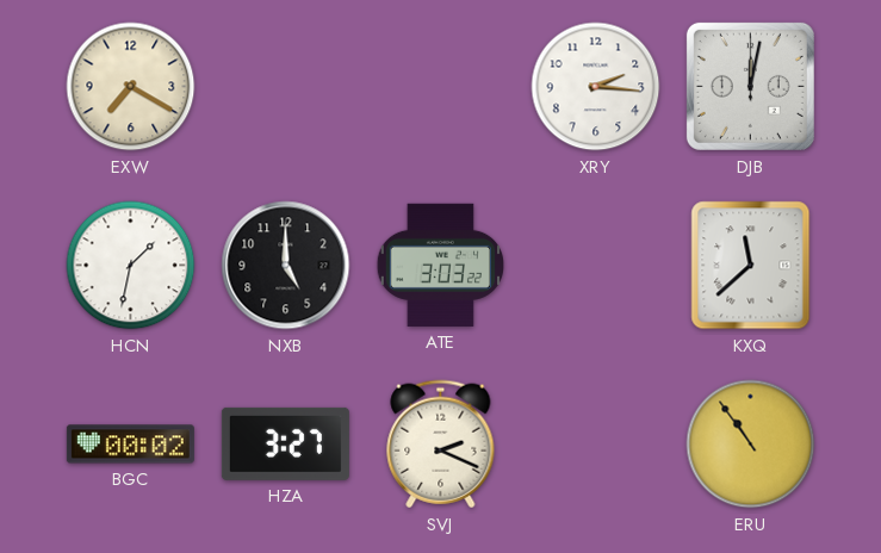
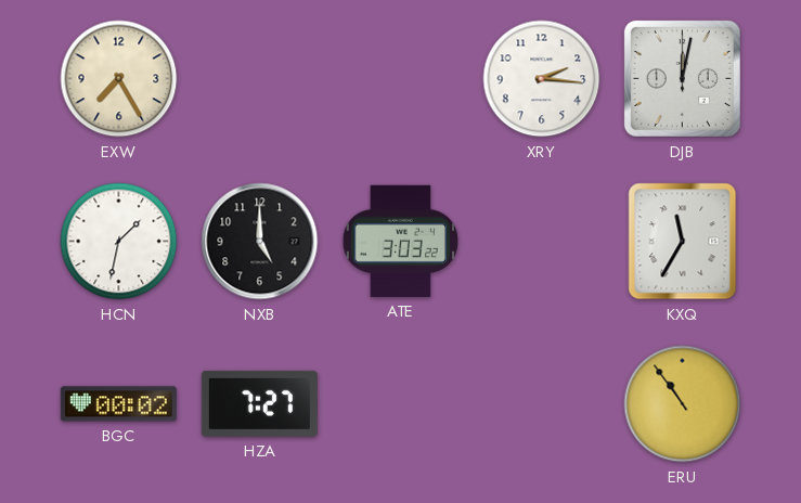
EXW: 7:20 -> 7:25 (119, 79)
KXQ: 11:38 -> 11:35 (683, 242)
HZA: 3:27 -> 7:27 (259, 403)
SVJ: 2:19 -> none (441, 445)
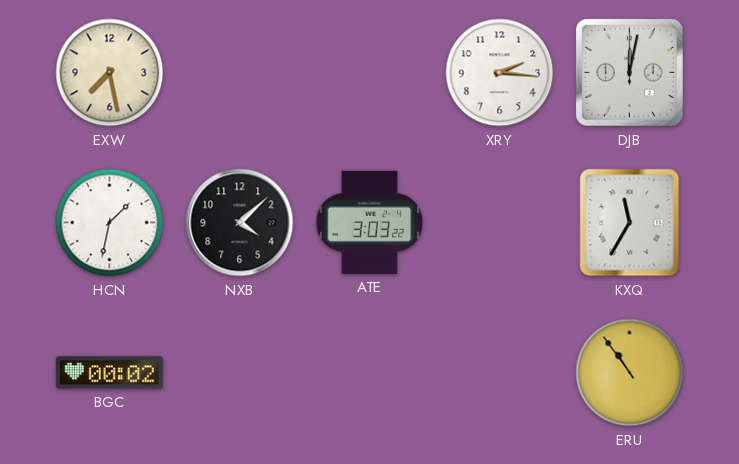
EXW: 7:25 -> 7:28 (110, 73)
NXB: 5:00 -> 4:08 (240, 223)
HZA: 7:27 -> none (259, 403)
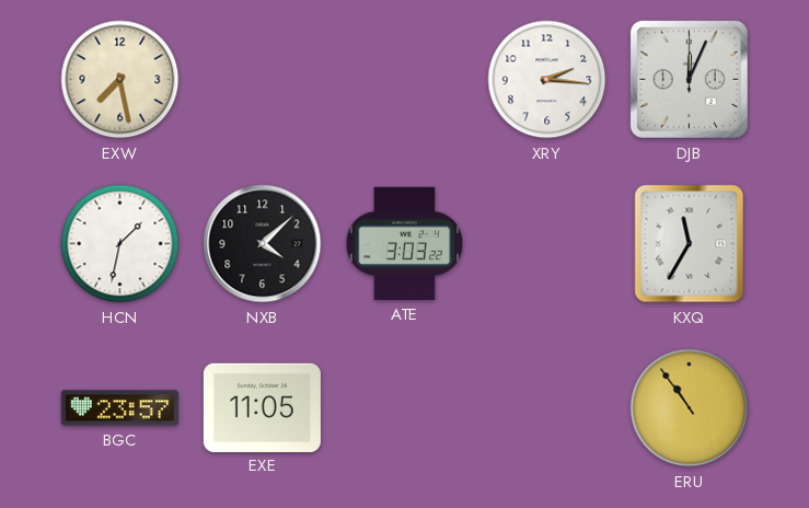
DJB: 12:02 -> 12:04 (689, 79)
BGC: 00:02 -> 23:57 (119, 408)
EXE: none -> 11:05 (262, 407)
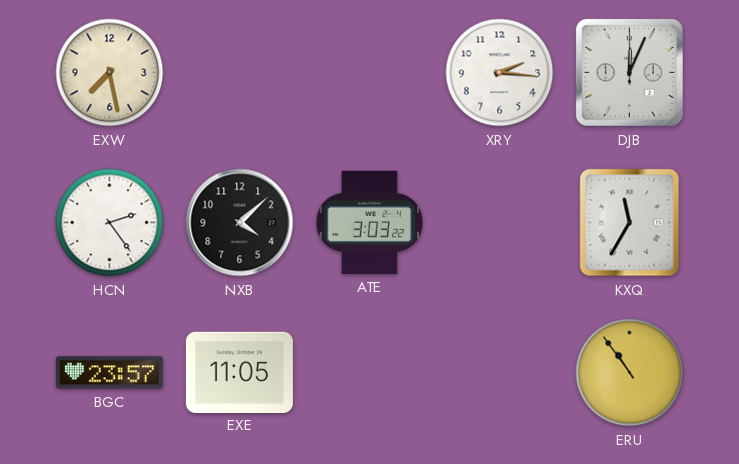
HCN: 1:32 -> 2:24 (110, 223)
